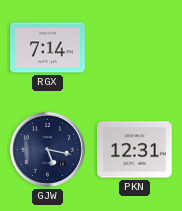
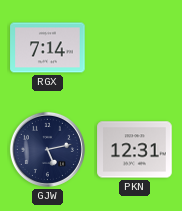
GJW: 5:17 -> 5:13 (47, 149)
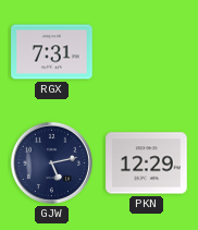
RGX: 7:14 -> 7:31 (52, 52)
PKN: 12:31 -> 12:29 (147, 164)
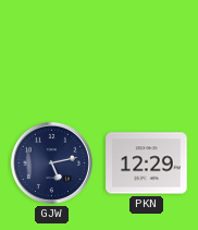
RGX: 7:31 -> none (52, 52)
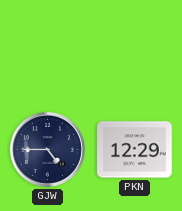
GJW: 5:13 -> 4:45 (47, 149)
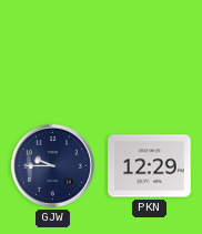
GJW: 4:45 -> 9:45 (52, 165)
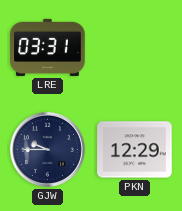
LRE: none -> 03:31 (48, 47)
